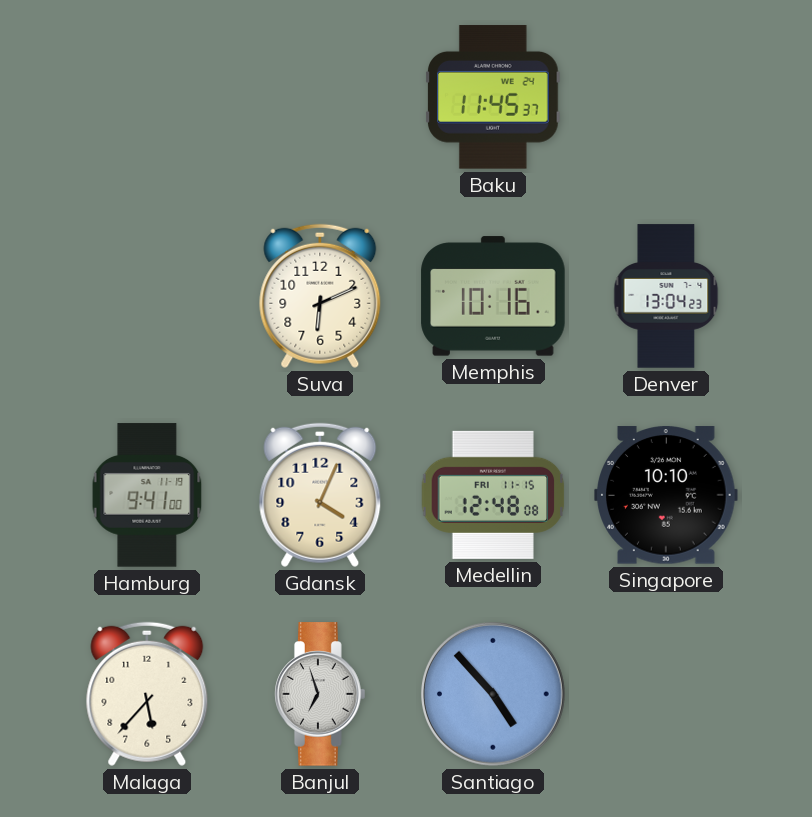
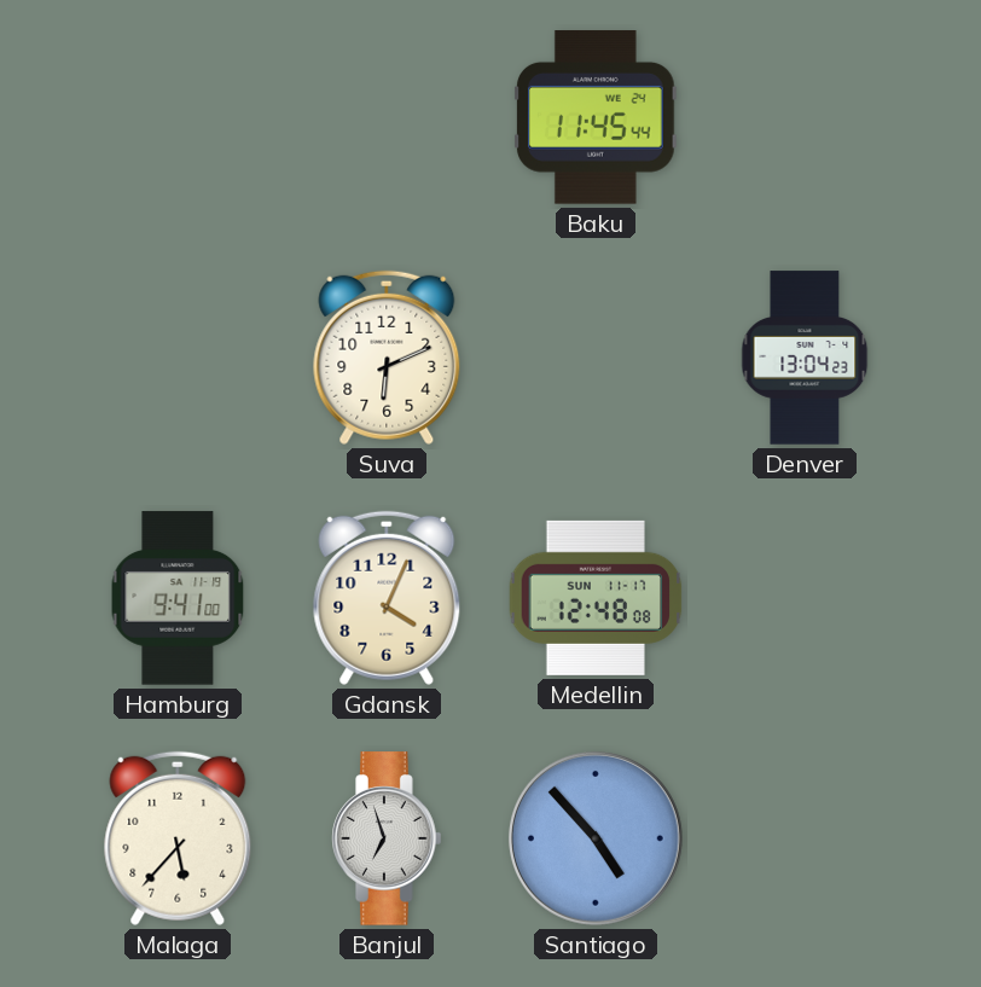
Baku: 11:45:37 -> 11:45:44 (597, 117)
Memphis: 10:16 -> none (493, 296)
Medellin date: FRI 11-15 -> SUN 11-17 (596, 598)
Singapore: 10:10 -> none (666, 495)
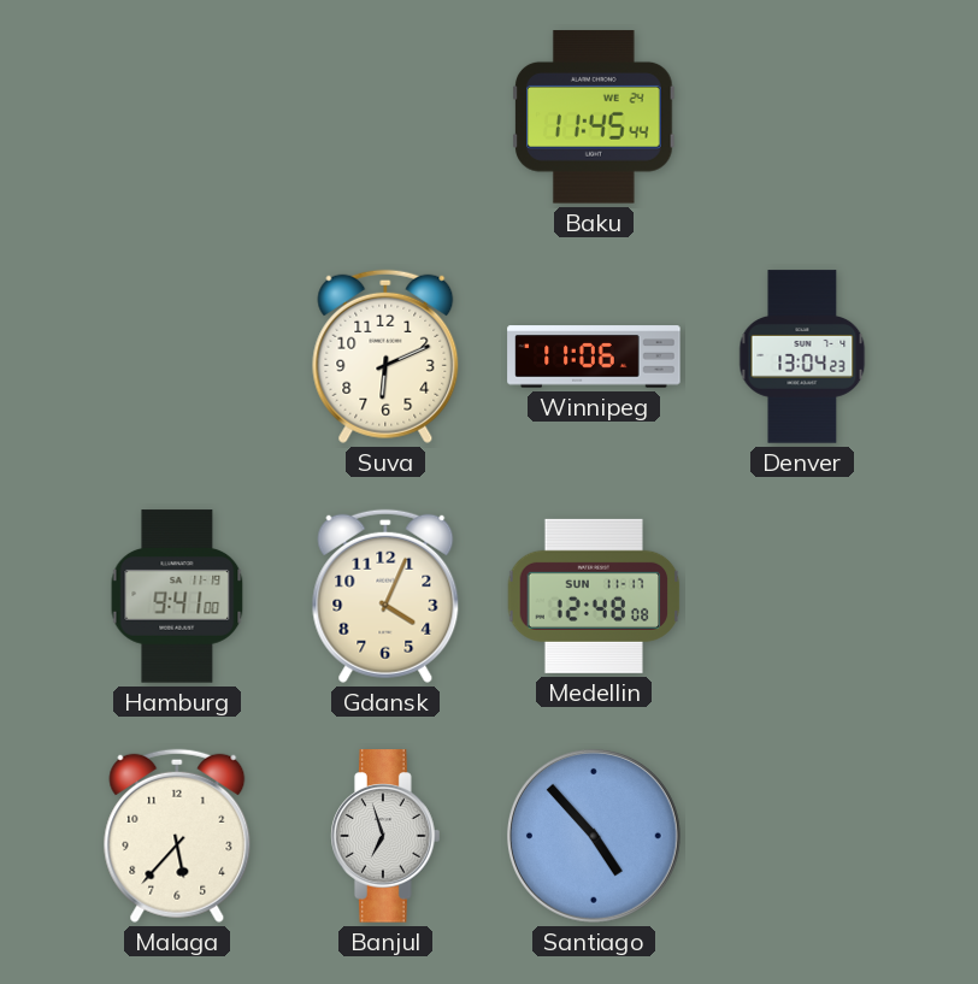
Winnipeg: none -> 11:06 (594, 357)
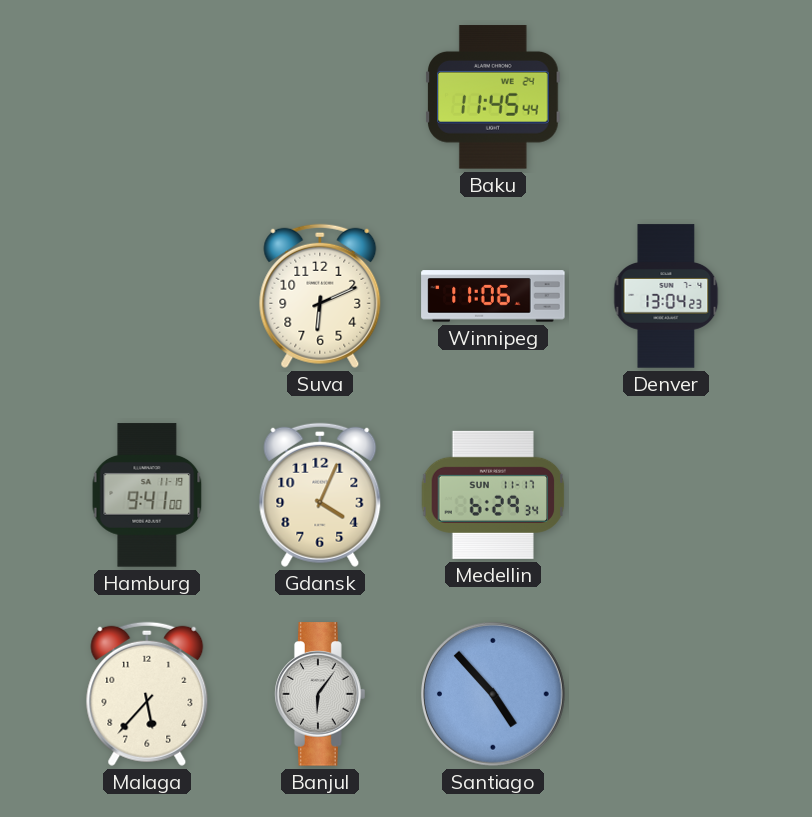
Medellin: 12:48 -> 6:29 (493, 495)
Banjul: 6:57 -> 6:06 (320, 694)
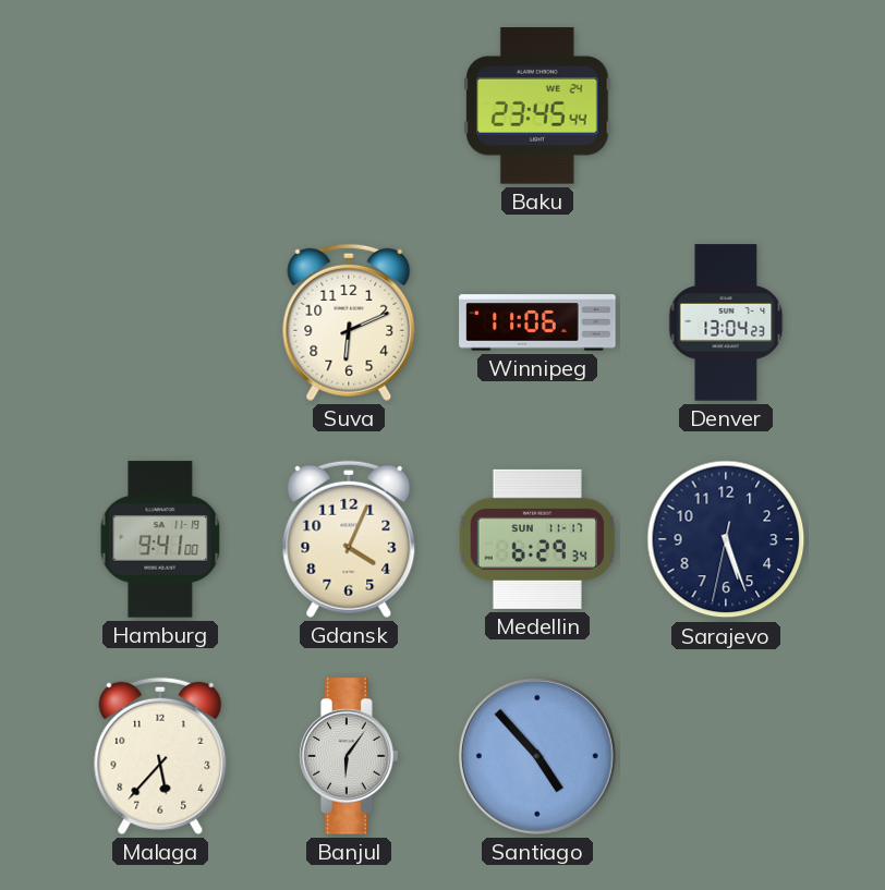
Baku: 11:45 -> 23:45 (538, 106)
Sarajevo: none -> 5:26 (726, 539)
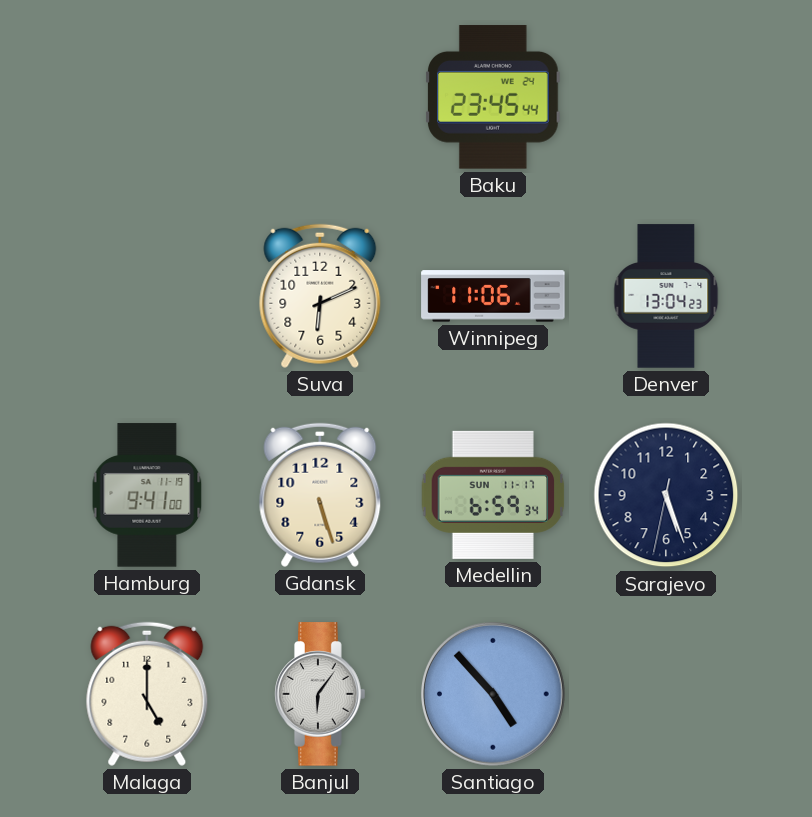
Gdansk: 4:04 -> 5:27 (320, 495)
Medellin: 6:29 -> 6:59 (493, 495)
Malaga: 5:37 -> 5:00 (147, 694)
